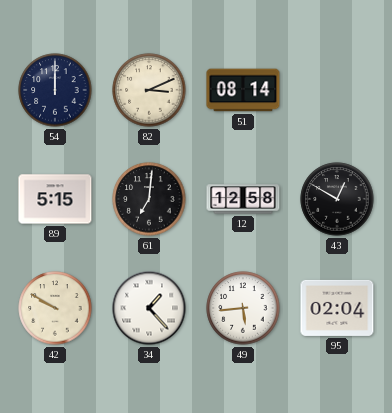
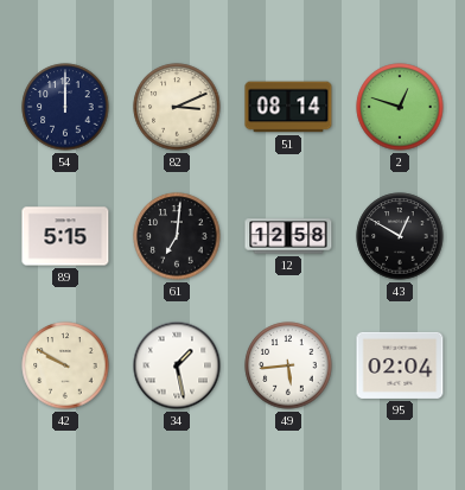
2: none -> 12:48 (400, 107)
34: 1:23 -> 1:28 (177, 365)
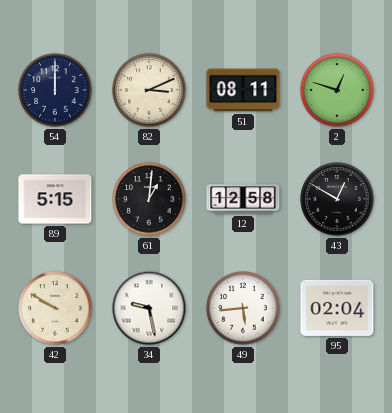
51: 08:14 -> 08:11 (243, 90)
61: 7:01 -> 1:01 (149, 199)
34: 1:28 -> 9:28 (149, 308)
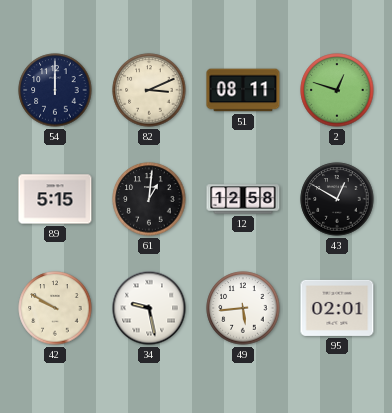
95: 02:04 -> 02:01 (337, 308)
